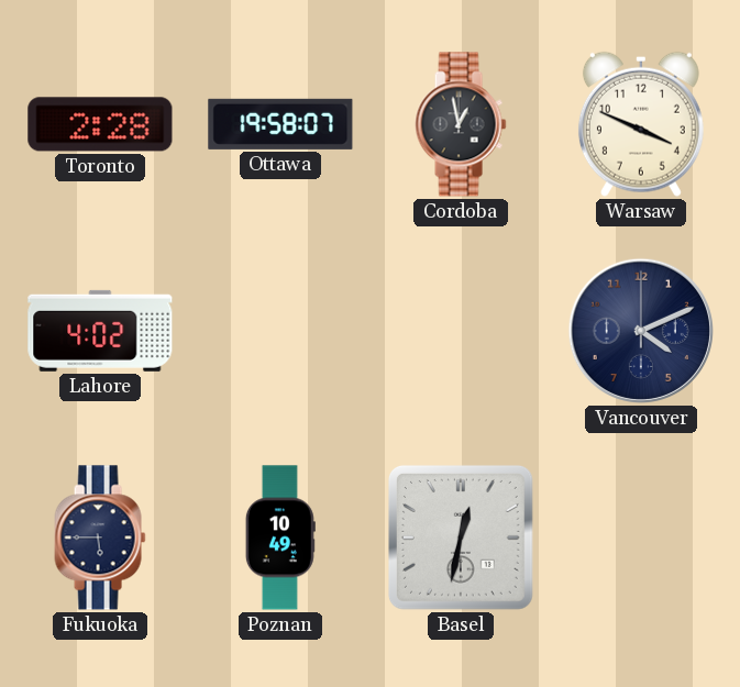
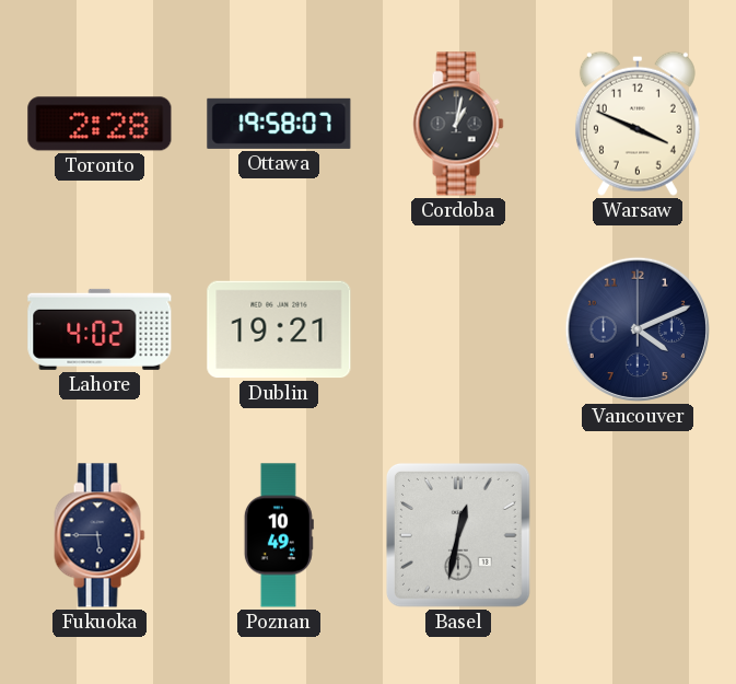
Cordoba: 12:58 -> 1:02 (458, 124)
Dublin: none -> 19:21 (279, 329)
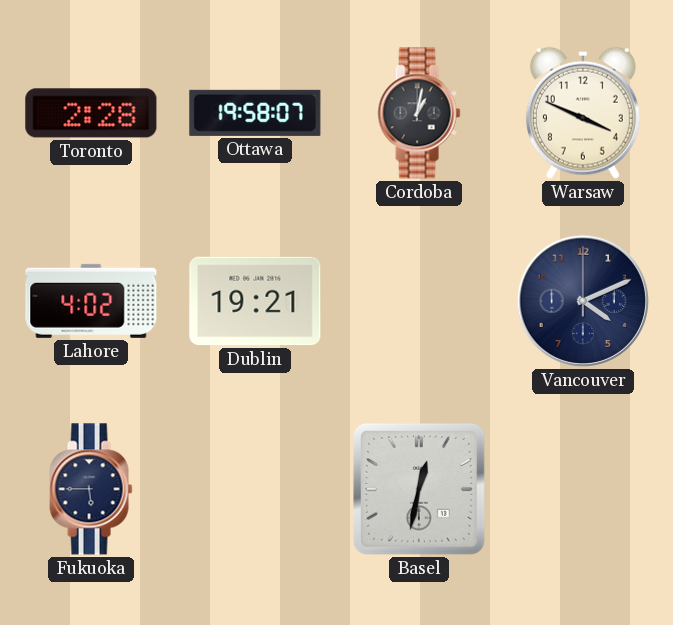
Poznan: 10:49 -> none (279, 535)
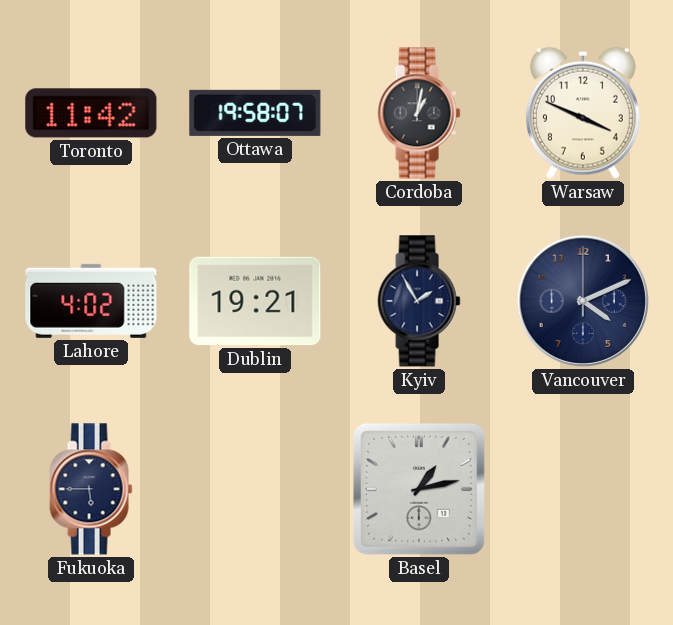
Toronto: 2:28 -> 11:42 (91, 113)
Kyiv: none -> 1:55 (419, 301)
Basel: 12:32 -> 1:13 (419, 489)
